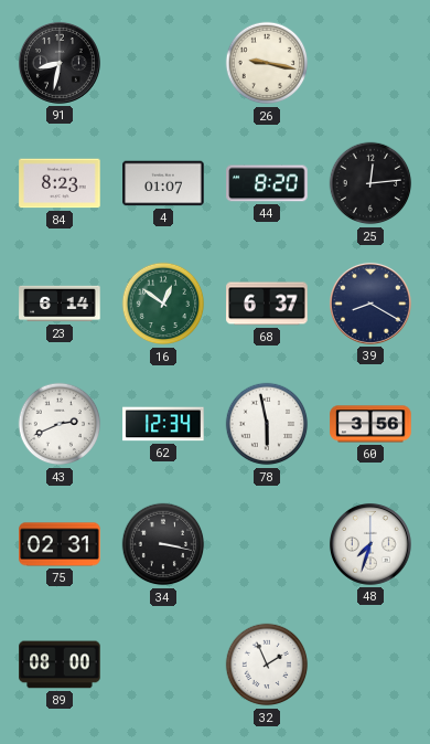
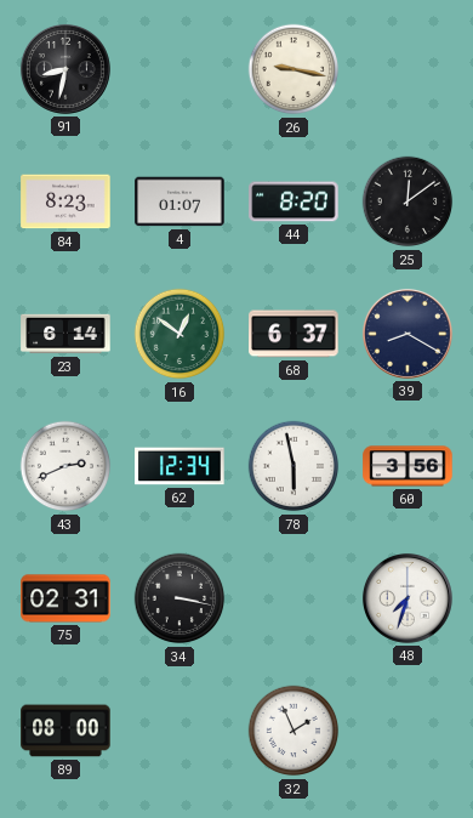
25: 12:14 -> 12:09 (408, 201)
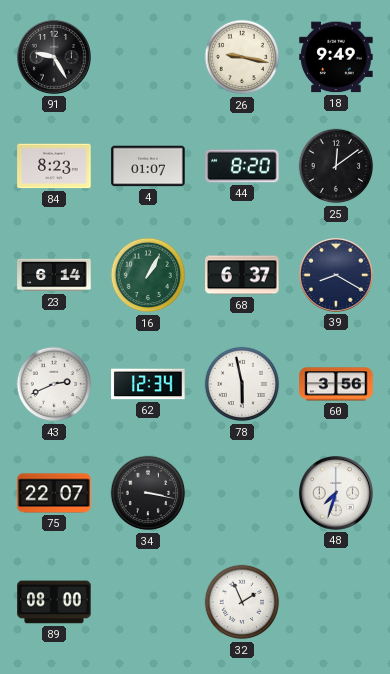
91: 8:32 -> 9:25 (54, 57)
18: none -> 9:49 (336, 57)
16: 12:51 -> 1:05 (148, 275)
75: 02:31 -> 22:07 (54, 493)
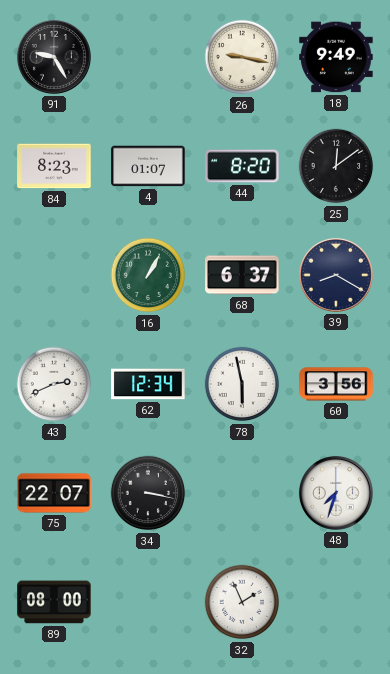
23: 6:14 -> none (54, 275)
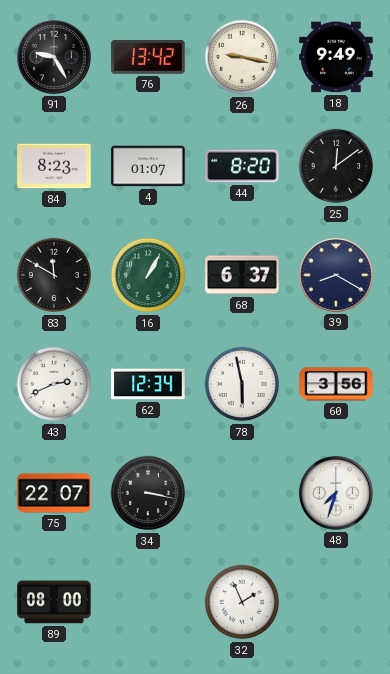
76: none -> 13:42 (148, 57)
83: none -> 11:50 (54, 275)
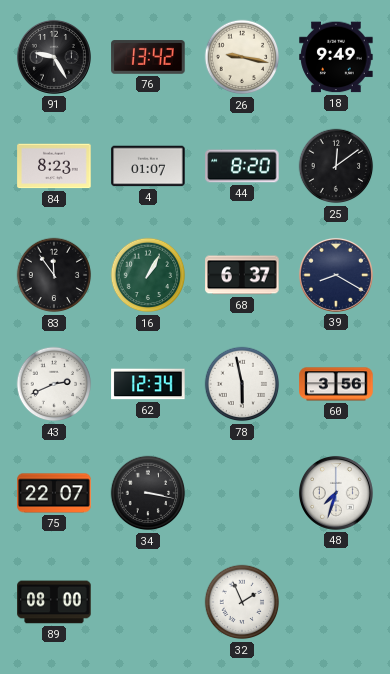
83: 11:50 -> 11:54 (54, 275)
